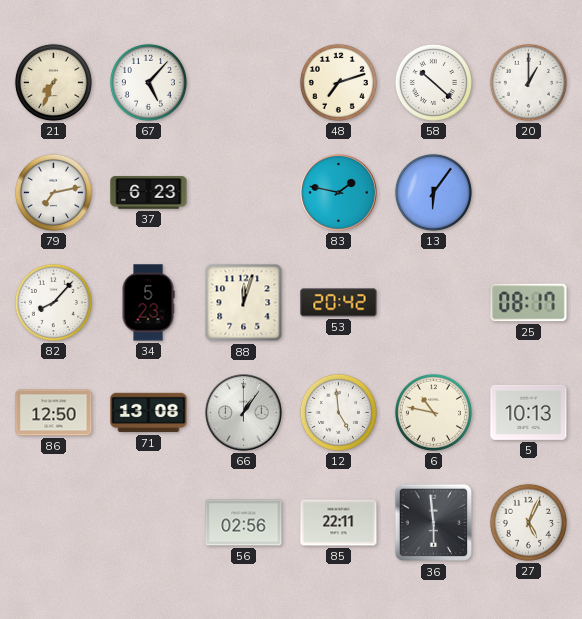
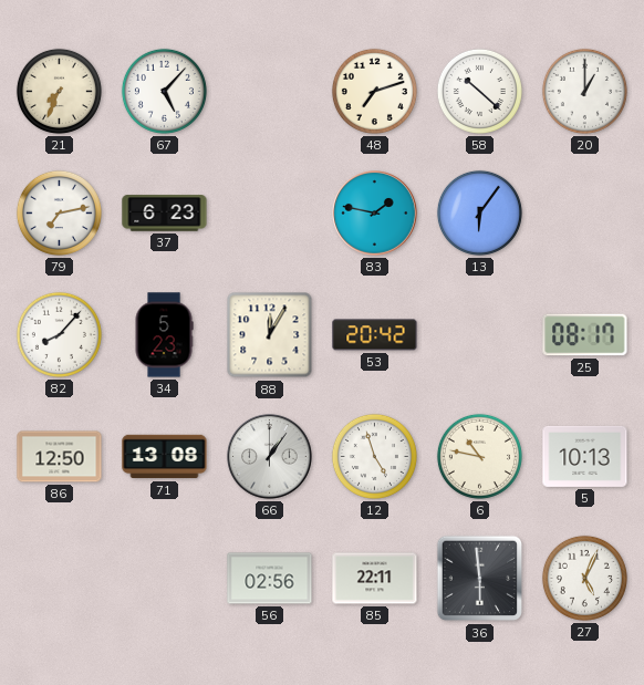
88: 12:03 -> 12:05 (270, 335)
12: 4:59 -> 4:57 (374, 456)
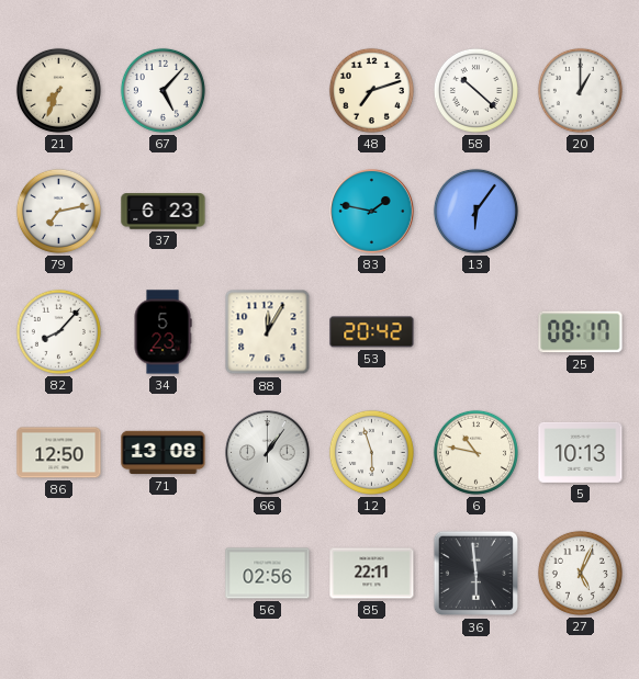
12: 4:57 -> 5:57 (371, 452)
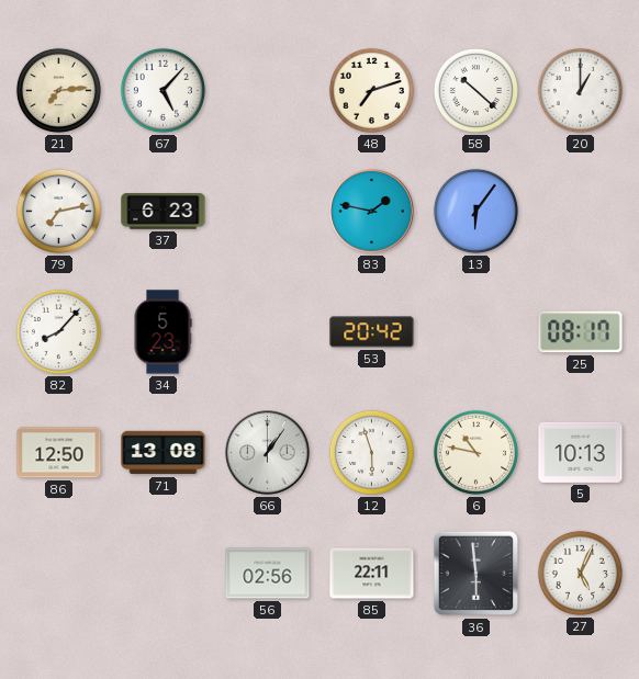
21: 7:34 -> 7:14 (58, 90)
88: 12:05 -> none (268, 332)
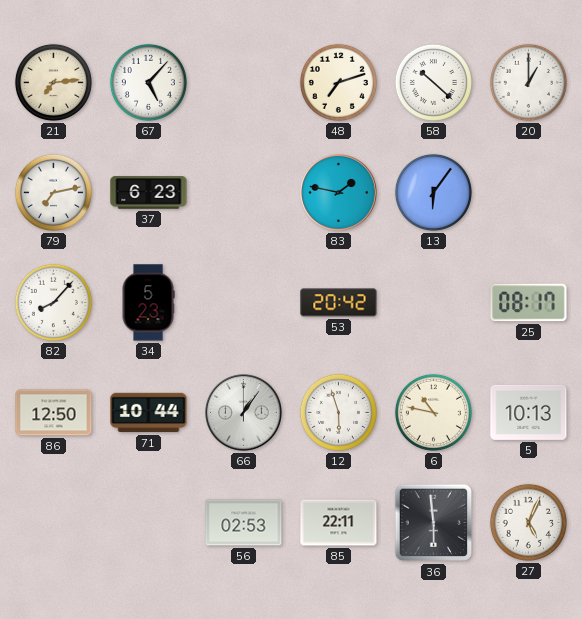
71: 13:08 -> 10:44 (149, 413)
56: 02:56 -> 02:53 (244, 523)
